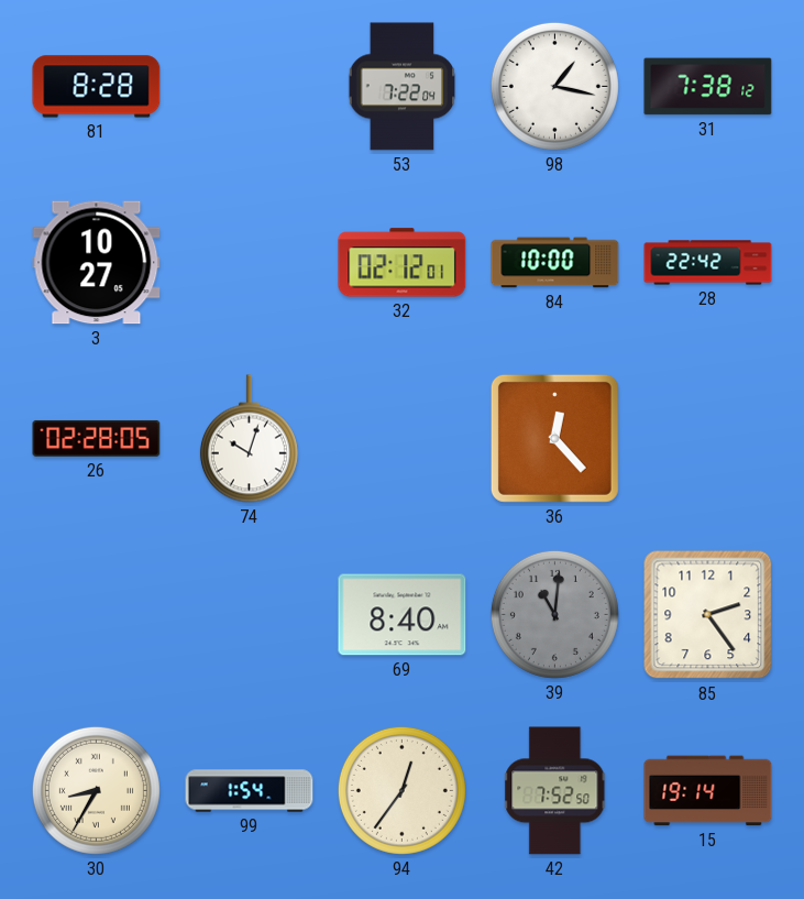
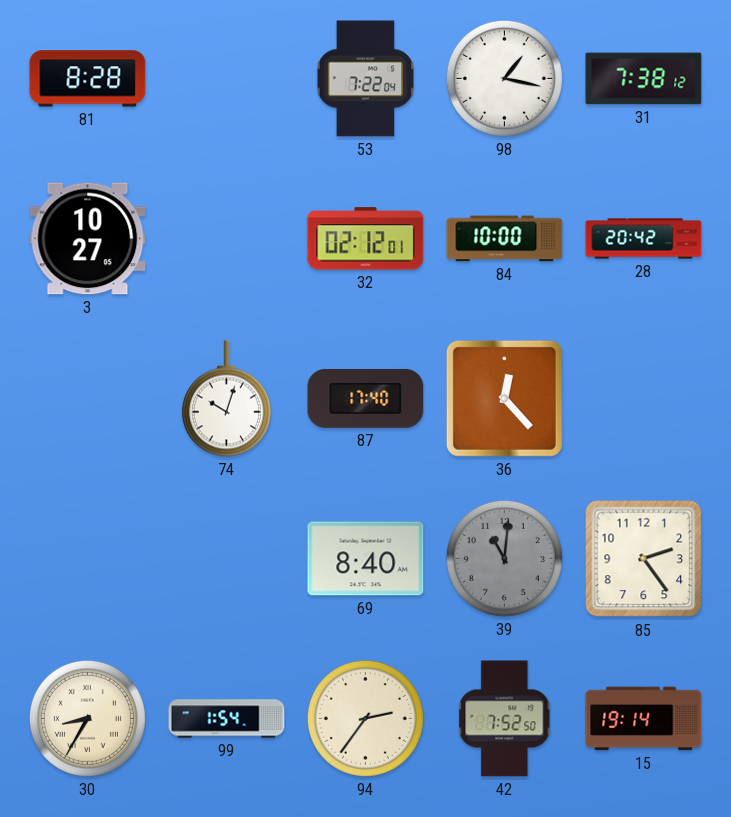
28: 22:42 -> 20:42 (644, 239)
26: 02:28 -> none (97, 438)
87: none -> 17:40 (366, 398)
94: 12:36 -> 2:36 (365, 718)
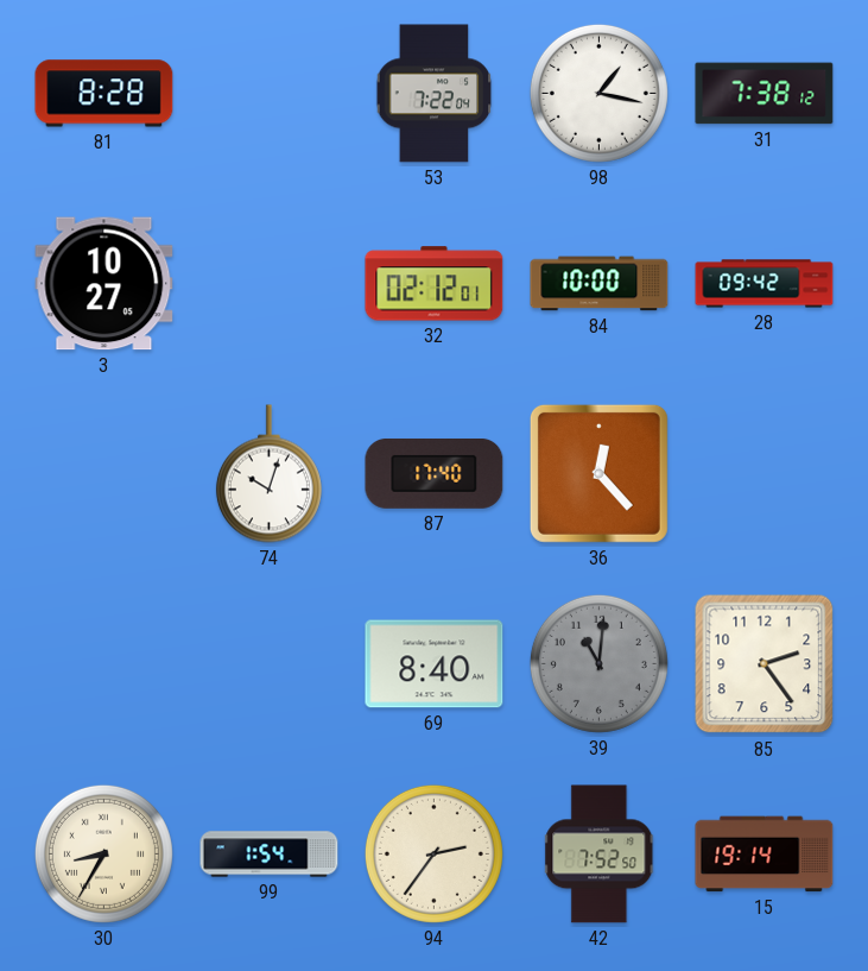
28: 20:42 -> 09:42 (765, 284)
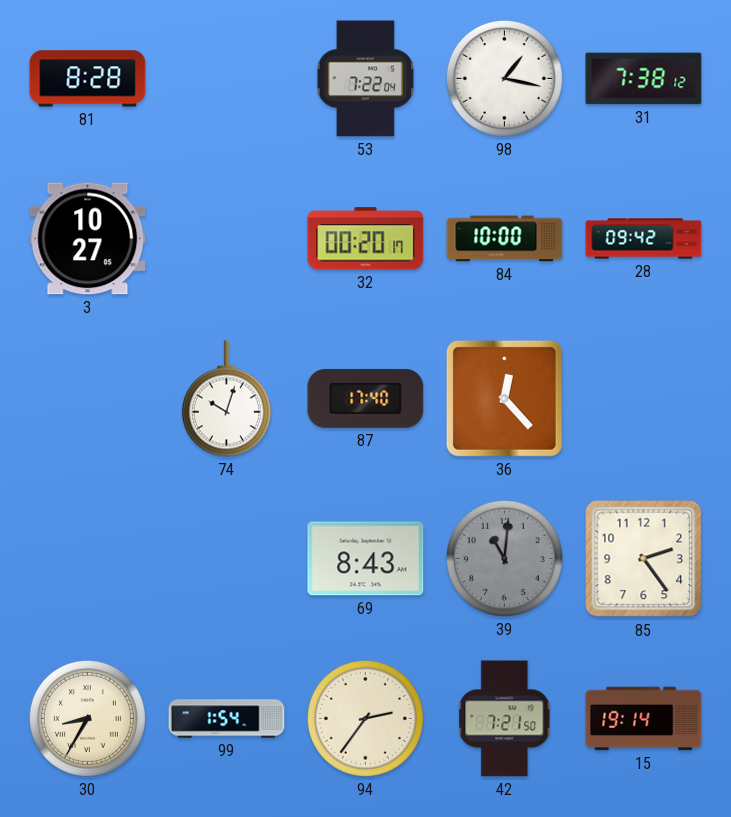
32: 02:12 -> 00:20 (366, 239)
69: 8:40 -> 8:43 (366, 559)
42: 7:52 -> 7:21 (505, 719)
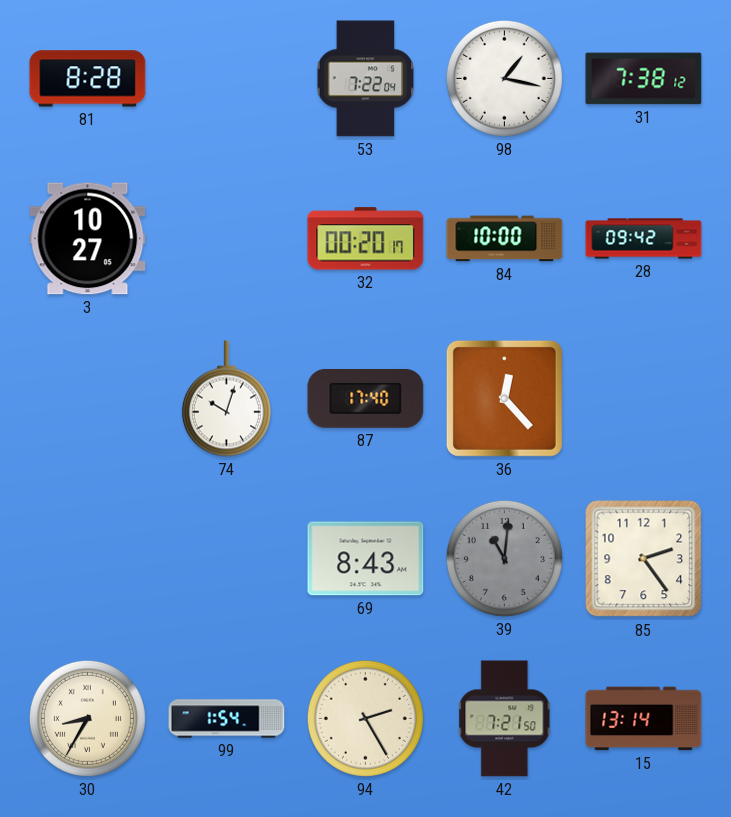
94: 2:36 -> 2:25 (365, 718)
15: 19:14 -> 13:14 (644, 719)
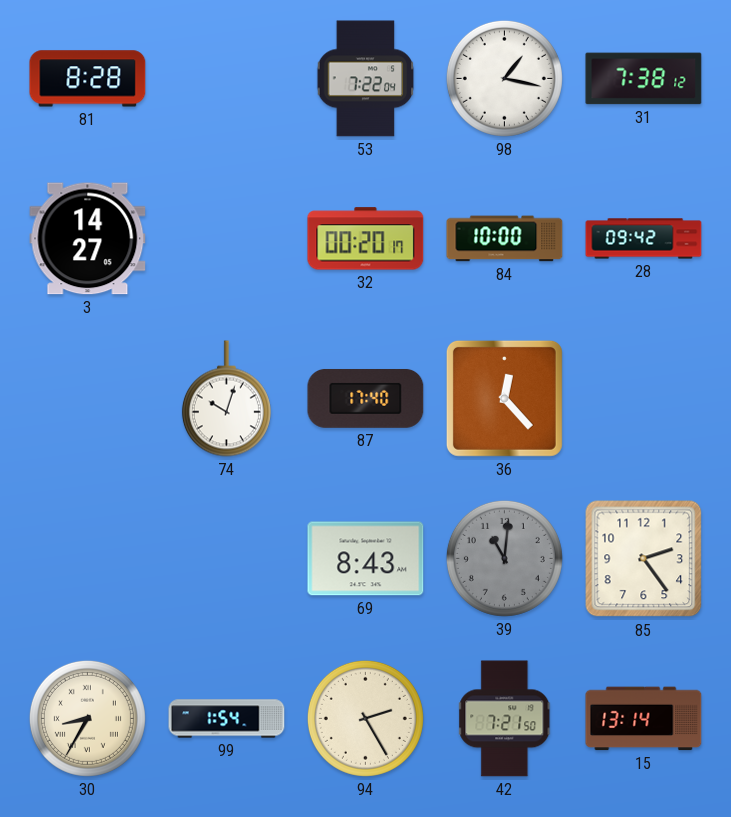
3: 10:27 -> 14:27 (88, 239)
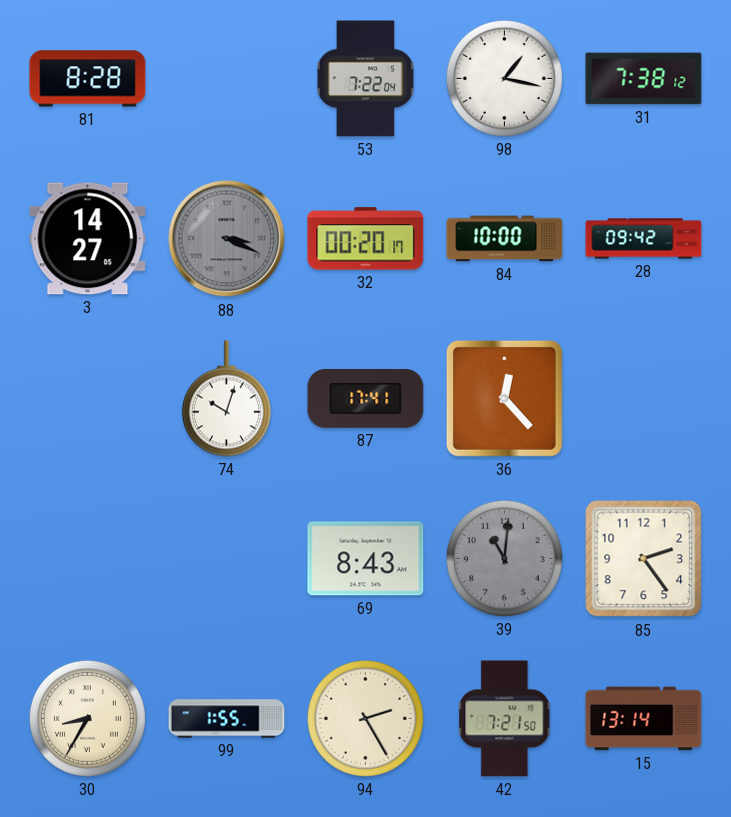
88: none -> 3:19 (227, 239)
87: 17:40 -> 17:41 (366, 398)
99: 1:54 -> 1:55 (227, 719)
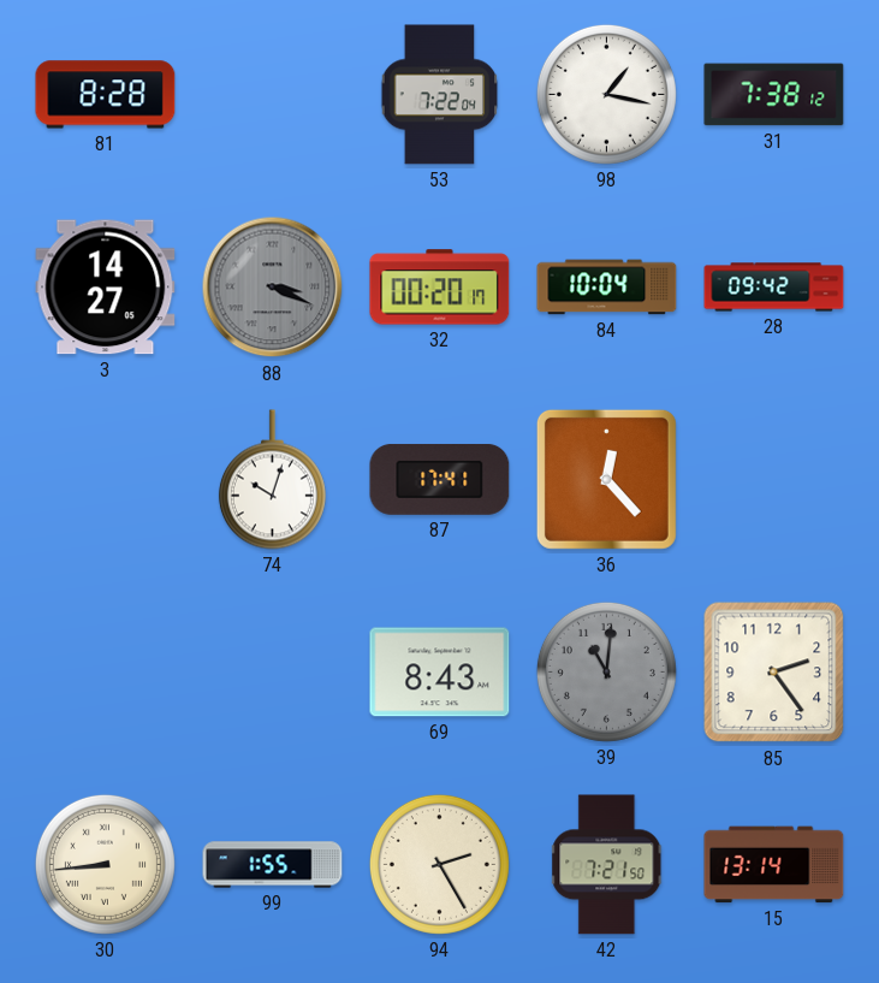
84: 10:00 -> 10:04 (607, 288)
30: 8:35 -> 8:44 (105, 864)
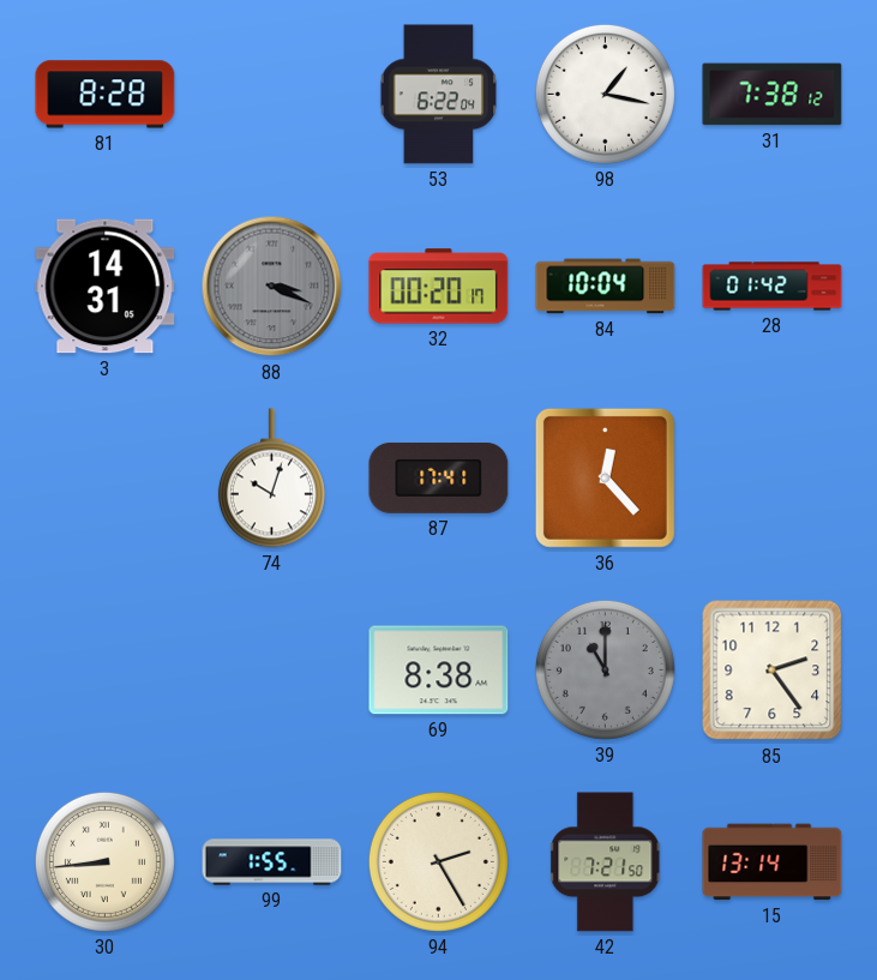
53: 7:22 -> 6:22 (439, 95)
3: 14:27 -> 14:31 (106, 287)
28: 09:42 -> 01:42 (773, 287)
69: 8:43 -> 8:38 (439, 671)
39: 11:01 -> 11:00 (605, 669)
